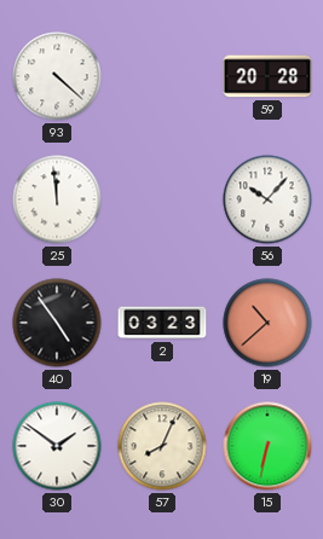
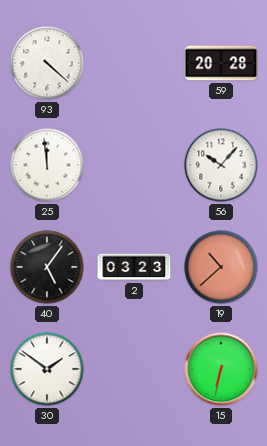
40: 4:54 -> 5:06 (47, 267)
57: 8:04 -> none (162, 446)
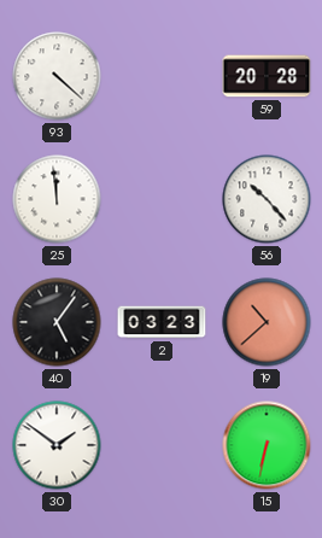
56: 10:07 -> 10:23 (267, 199)
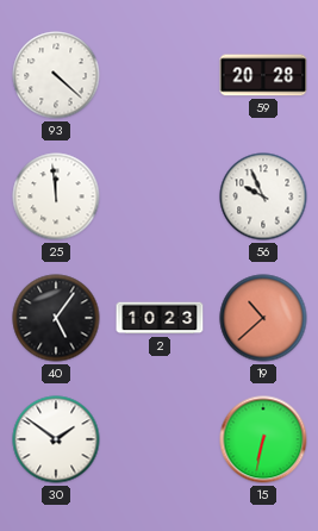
56: 10:23 -> 9:56 (263, 196)
2: 03:23 -> 10:23 (160, 318)
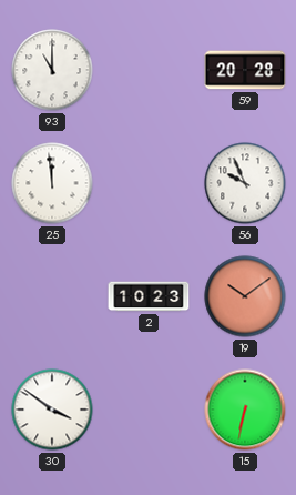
93: 4:22 -> 11:00 (52, 70)
40: 5:06 -> none (56, 318)
19: 10:38 -> 10:09 (245, 296)
30: 1:51 -> 3:51 (52, 410)
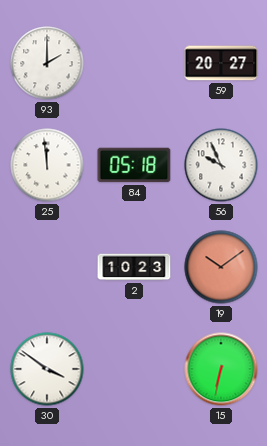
93: 11:00 -> 2:00 (47, 63)
59: 20:28 -> 20:27 (221, 63)
84: none -> 05:18 (134, 165)
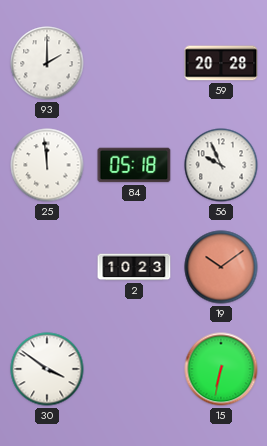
59: 20:27 -> 20:28 (221, 63)
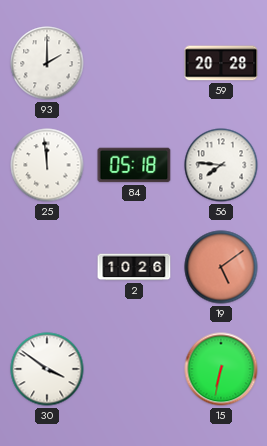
56: 9:56 -> 7:46 (221, 165)
2: 10:23 -> 10:26 (134, 267)
19: 10:09 -> 5:09 (221, 267)
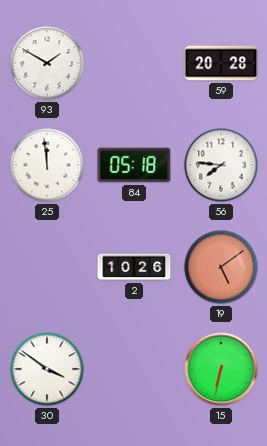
93: 2:00 -> 1:50 (47, 63)
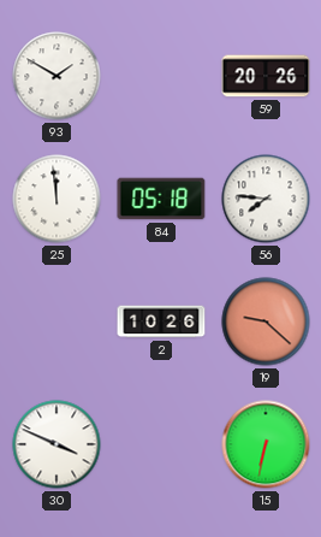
59: 20:28 -> 20:26 (266, 76)
19: 5:09 -> 9:22 (266, 321)
30: 3:51 -> 3:49 (57, 444)
